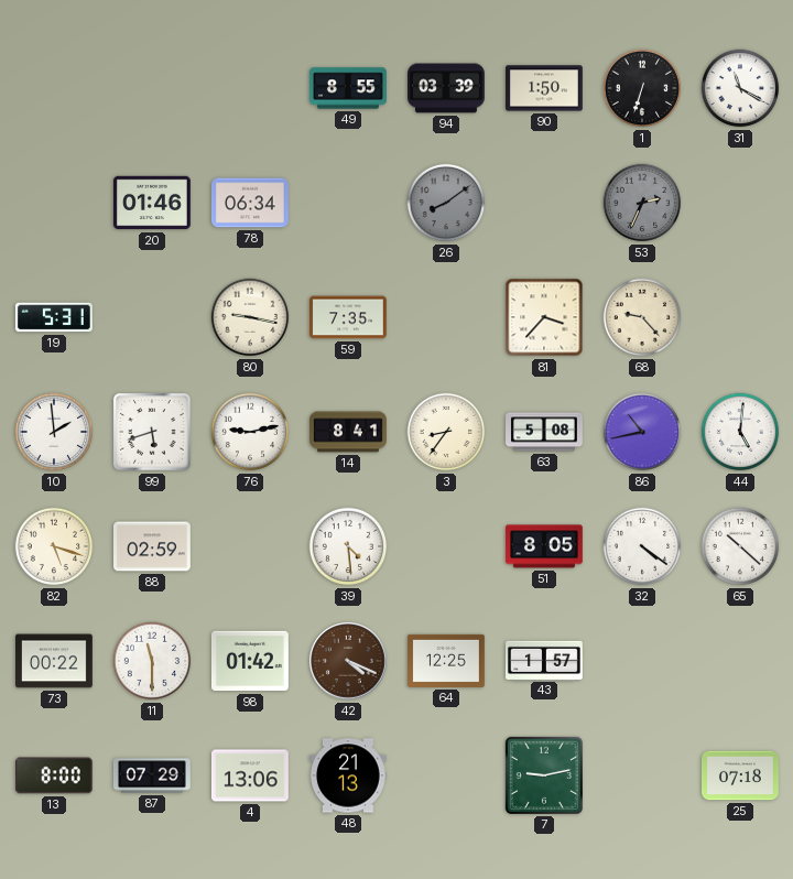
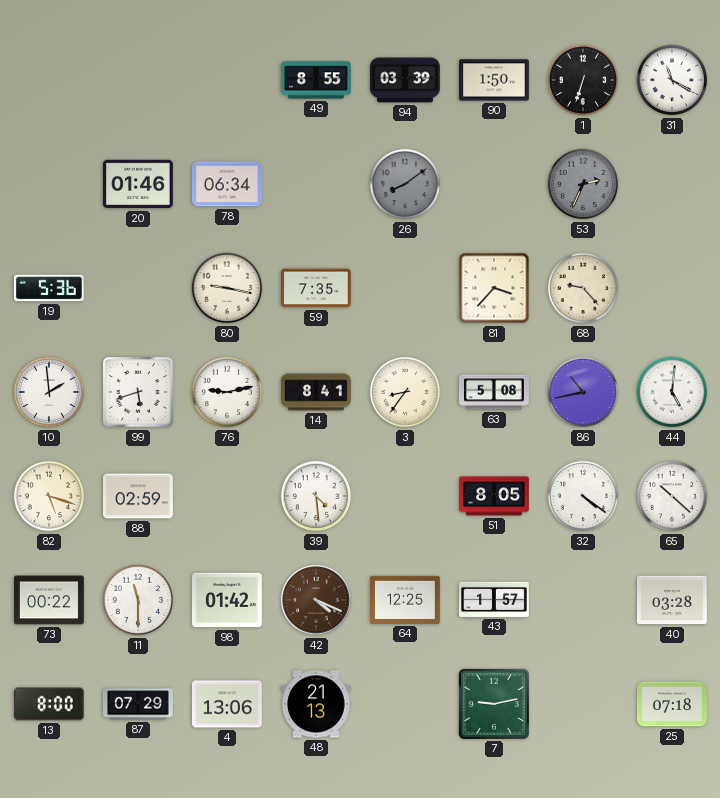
19: 5:31 -> 5:36 (49, 288)
40: none -> 03:28 (673, 600)
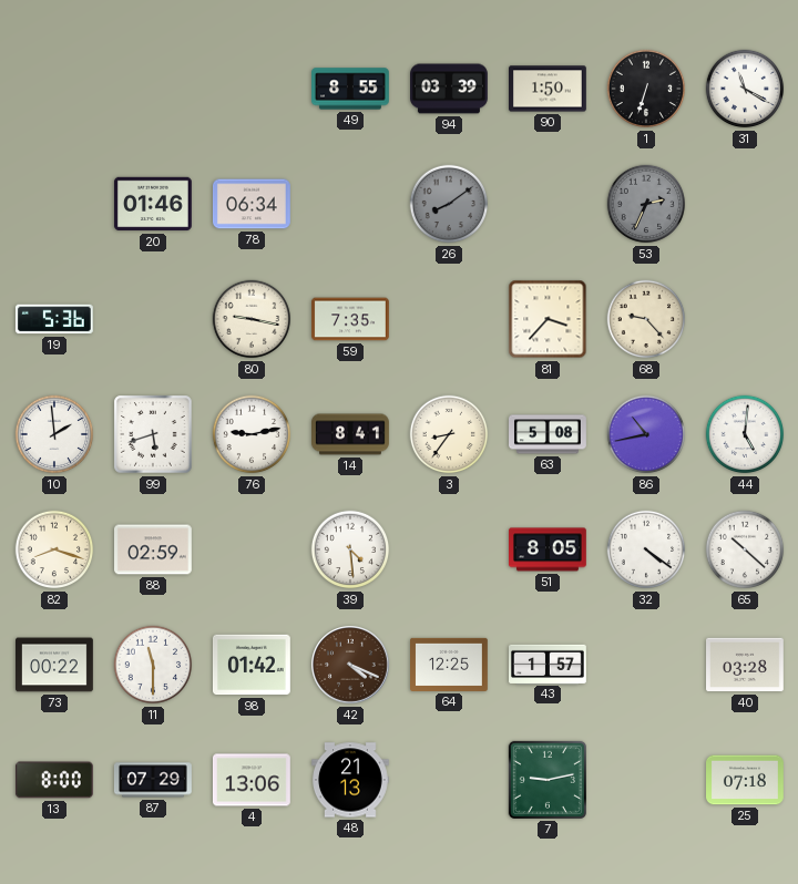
82: 5:18 -> 8:18 (54, 549)
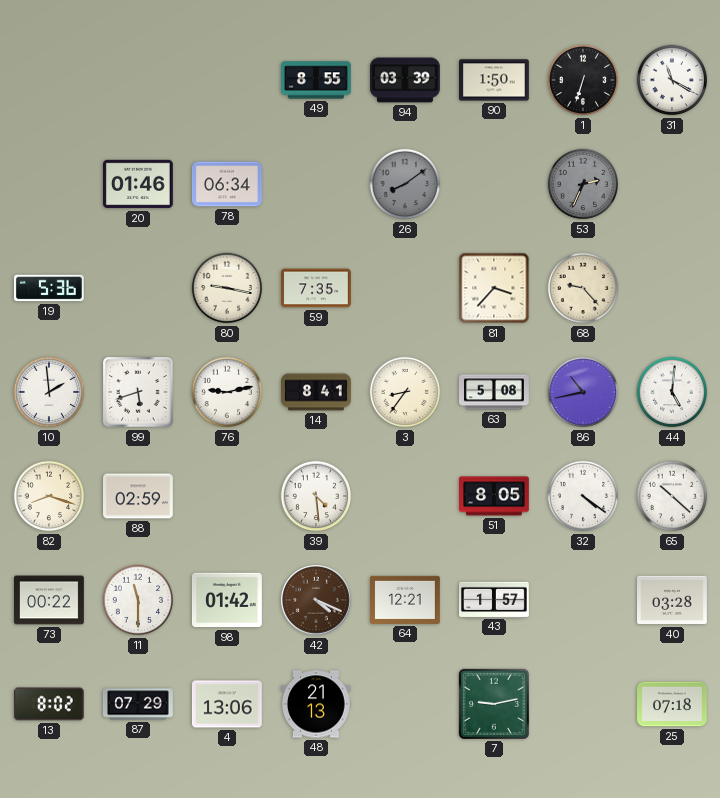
64: 12:25 -> 12:21 (406, 600)
13: 8:00 -> 8:02 (49, 704)
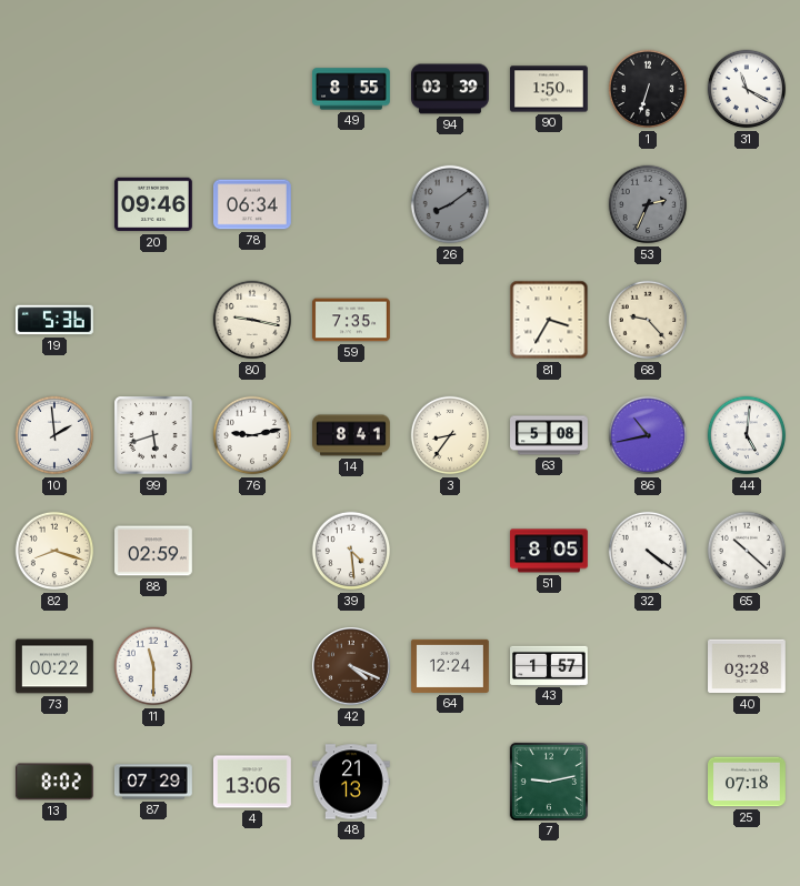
20: 01:46 -> 09:46 (153, 204)
81: 3:37 -> 3:35 (549, 320)
98: 01:42 -> none (227, 600)
64: 12:21 -> 12:24 (451, 666)
